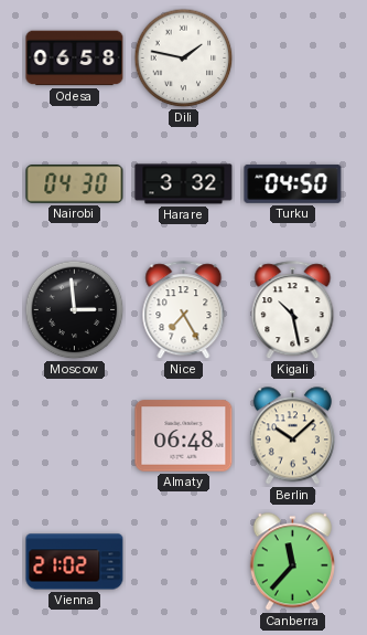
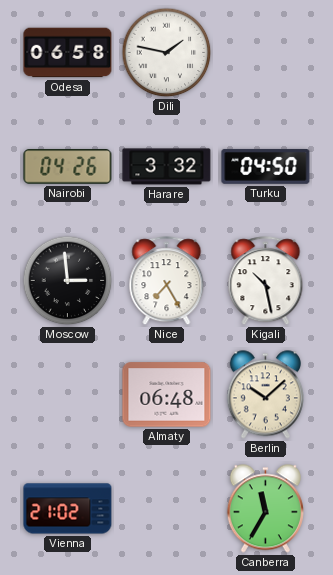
Nairobi: 04:30 -> 04:26 (68, 167)
Canberra: 11:37 -> 11:35 (265, 509)
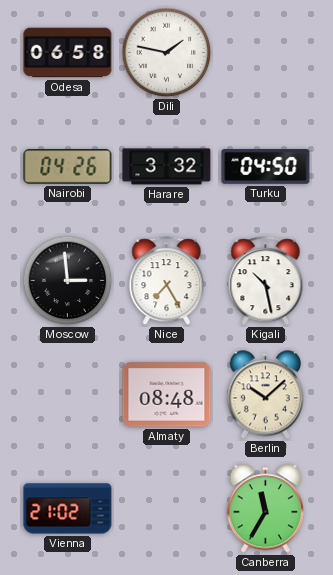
Almaty: 06:48 -> 08:48 (167, 395)
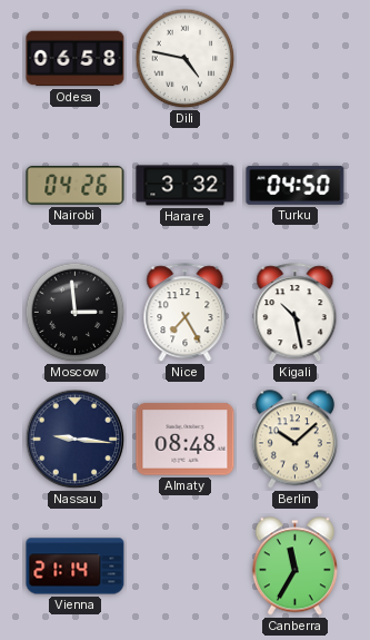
Dili: 1:47 -> 4:47 (186, 59)
Nassau: none -> 9:16 (76, 440)
Vienna: 21:02 -> 21:14 (76, 567)
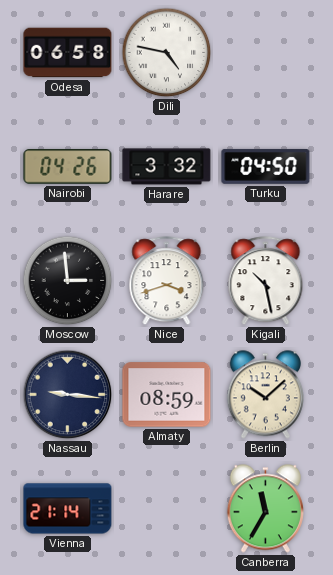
Nice: 7:25 -> 3:42 (167, 281)
Almaty: 08:48 -> 08:59 (167, 395)
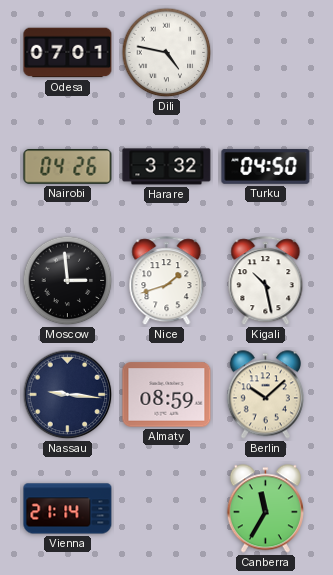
Odesa: 06:58 -> 07:01 (68, 53)
Nice: 3:42 -> 1:42 (167, 281)
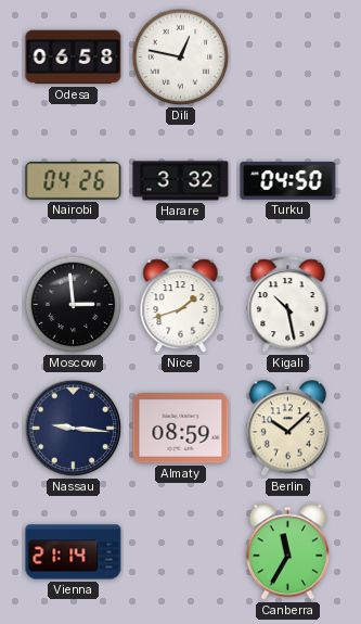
Odesa: 07:01 -> 06:58 (74, 58)
Dili: 4:47 -> 12:47 (181, 58)
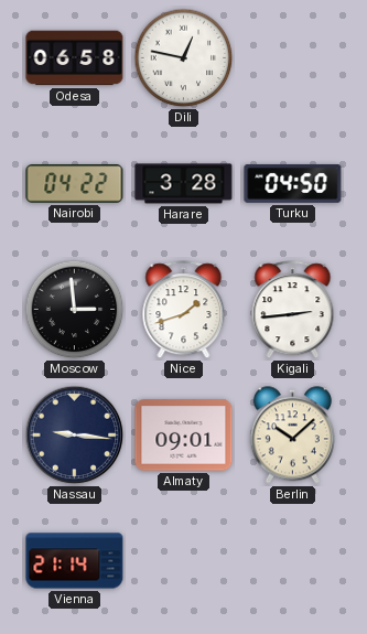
Nairobi: 04:26 -> 04:22 (75, 184)
Harare: 3:32 -> 3:28 (184, 184)
Kigali: 10:28 -> 2:44 (293, 310)
Almaty: 08:59 -> 09:01 (184, 436)
Canberra: 11:35 -> none (287, 552)
